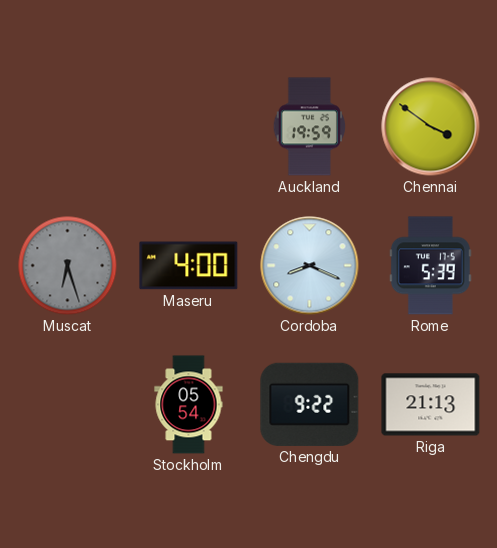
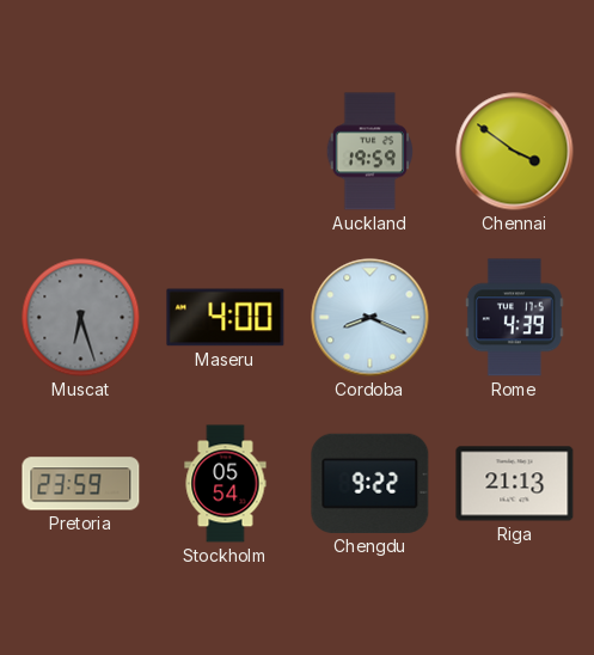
Rome: 5:39 -> 4:39 (514, 318)
Pretoria: none -> 23:59 (81, 484)
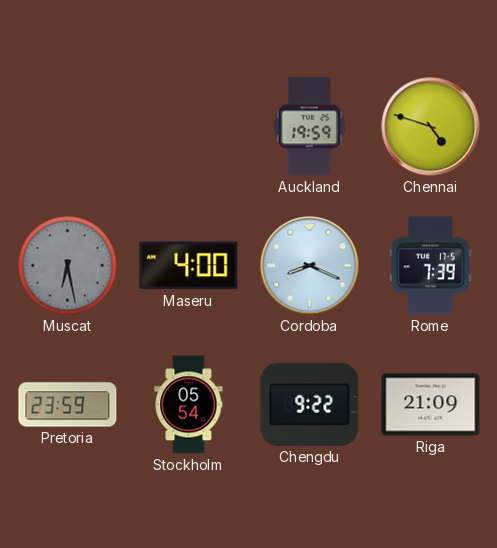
Chennai: 3:51 -> 4:48 (431, 127)
Muscat: 6:27 -> 6:28 (68, 266)
Rome: 4:39 -> 7:39 (430, 266)
Riga: 21:13 -> 21:09 (431, 405)
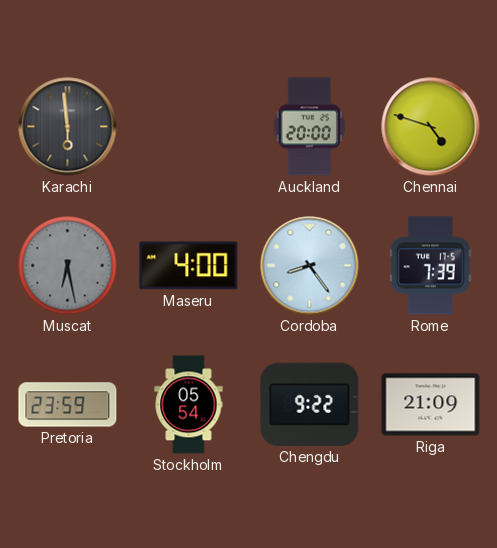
Karachi: none -> 5:59 (68, 127)
Auckland: 19:59 -> 20:00 (309, 127)
Cordoba: 8:19 -> 8:24 (310, 266)
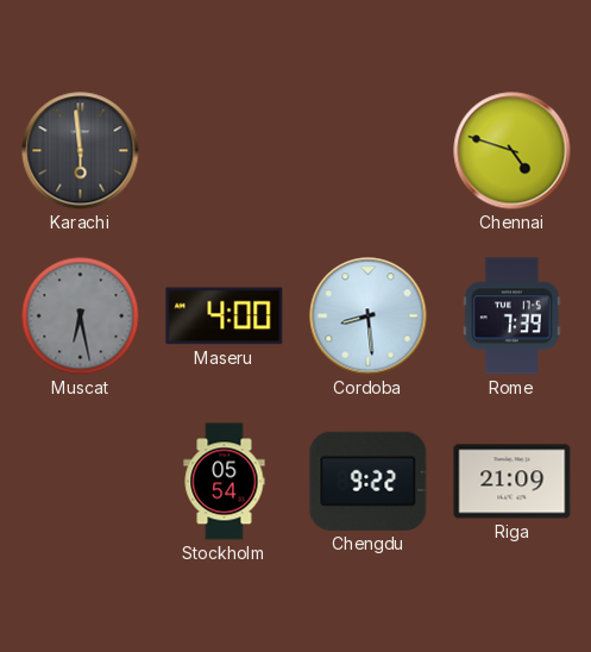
Auckland: 20:00 -> none (309, 127)
Cordoba: 8:24 -> 8:29 (369, 316)
Pretoria: 23:59 -> none (68, 405)
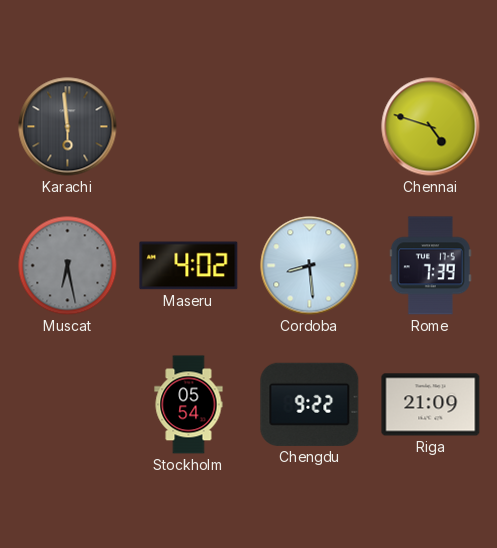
Maseru: 4:00 -> 4:02 (189, 266)
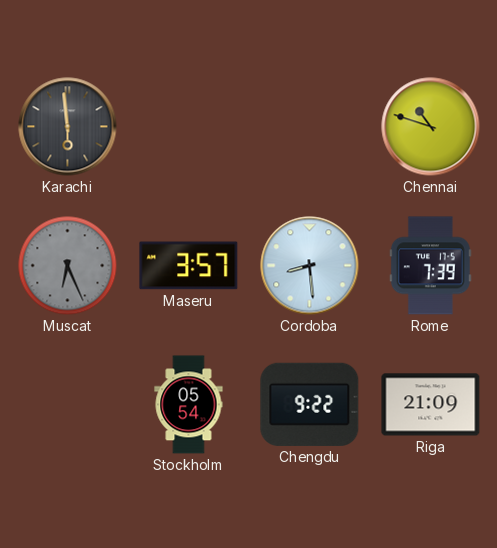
Chennai: 4:48 -> 10:48 (431, 127)
Muscat: 6:28 -> 6:26 (68, 266)
Maseru: 4:02 -> 3:57 (189, 266)
